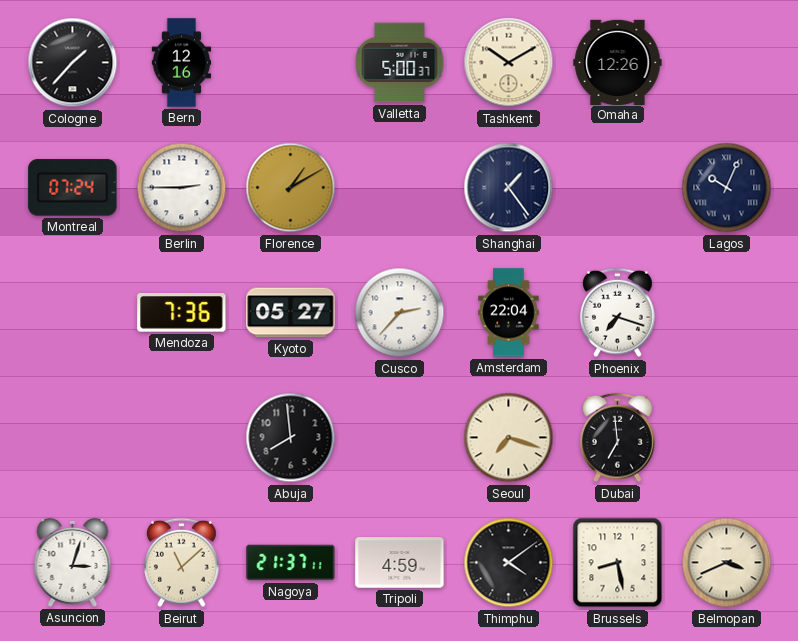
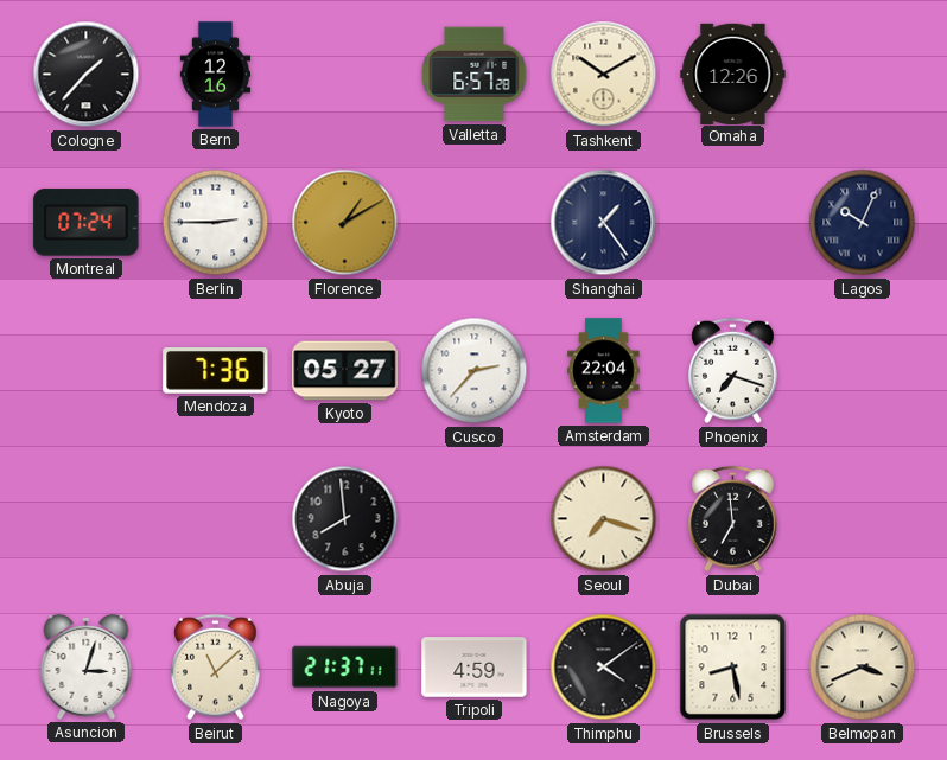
Valletta: 5:00 -> 6:57 (475, 75)
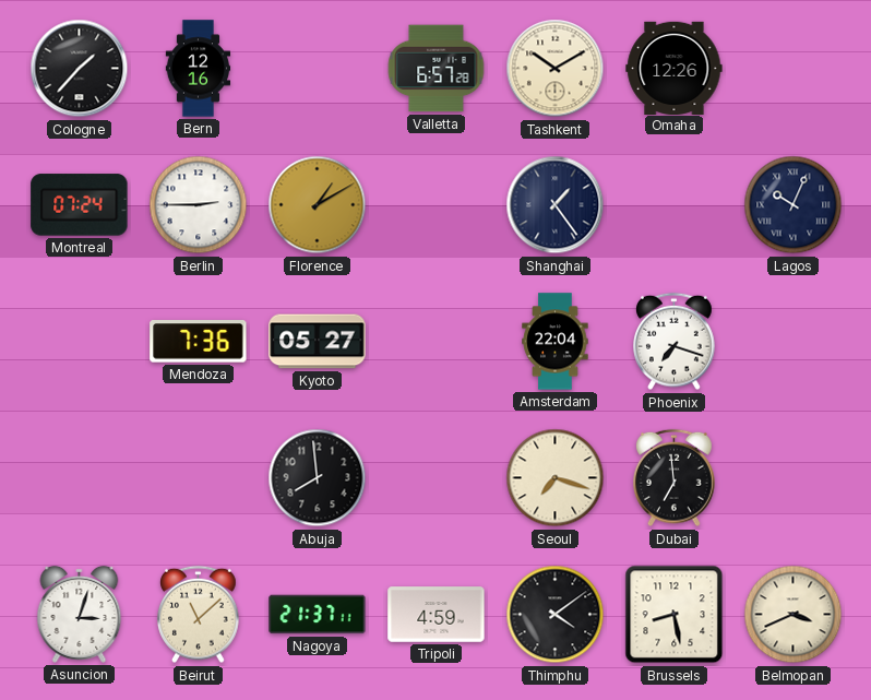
Cusco: 2:37 -> none (475, 371)
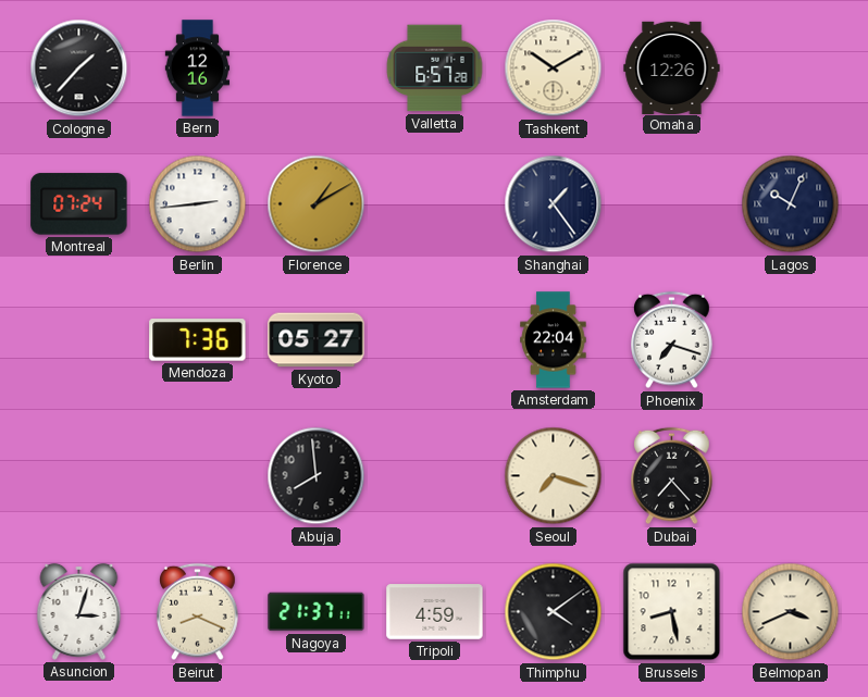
Berlin: 2:45 -> 2:44 (198, 204)
Dubai: 6:59 -> 7:23 (672, 476)
Beirut: 11:08 -> 8:19 (198, 612)
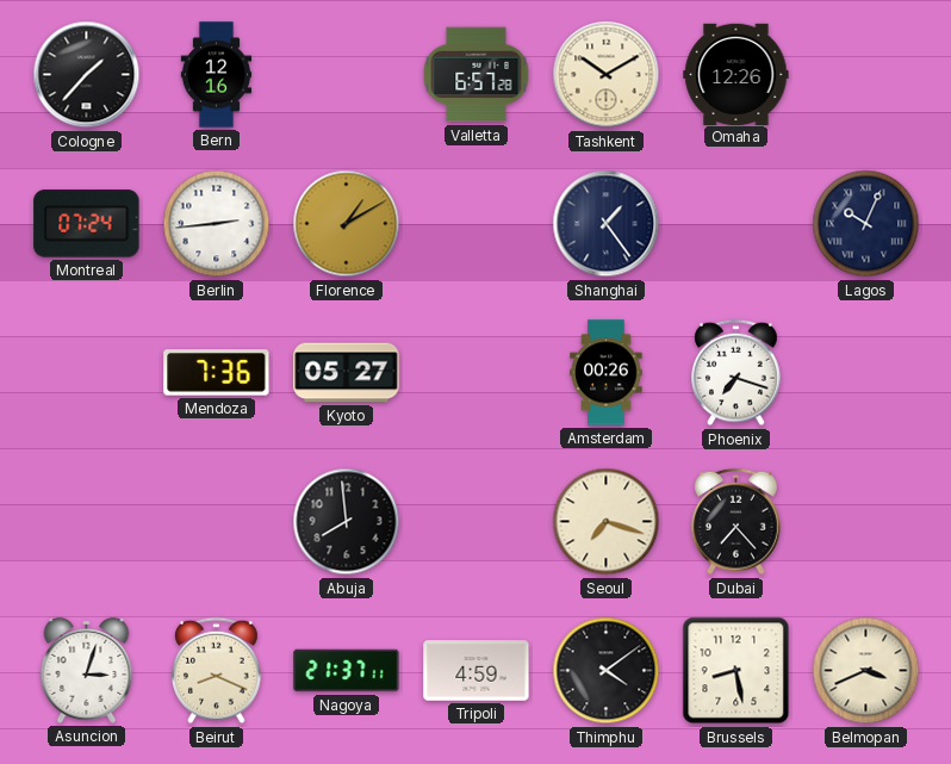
Amsterdam: 22:04 -> 00:26 (607, 373)
